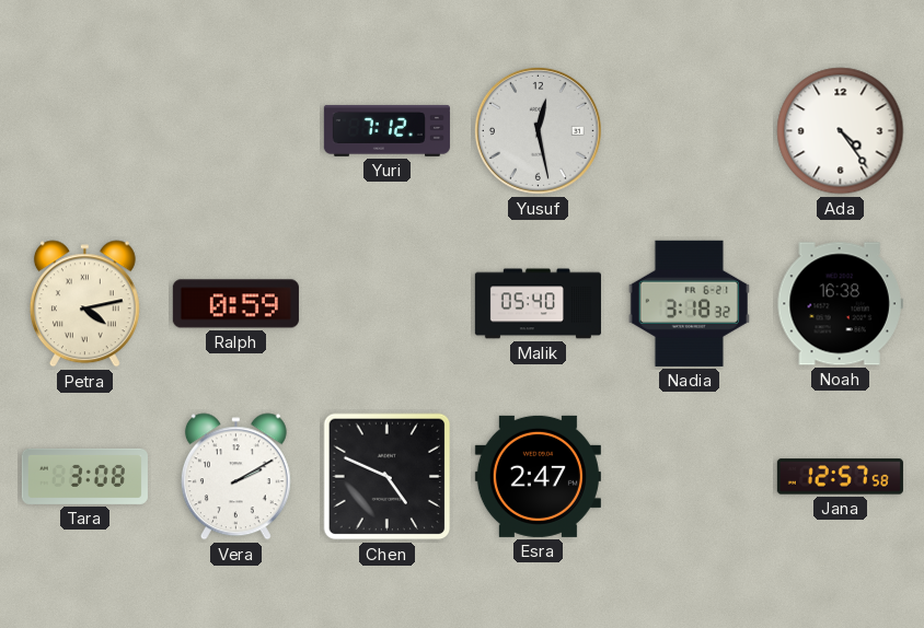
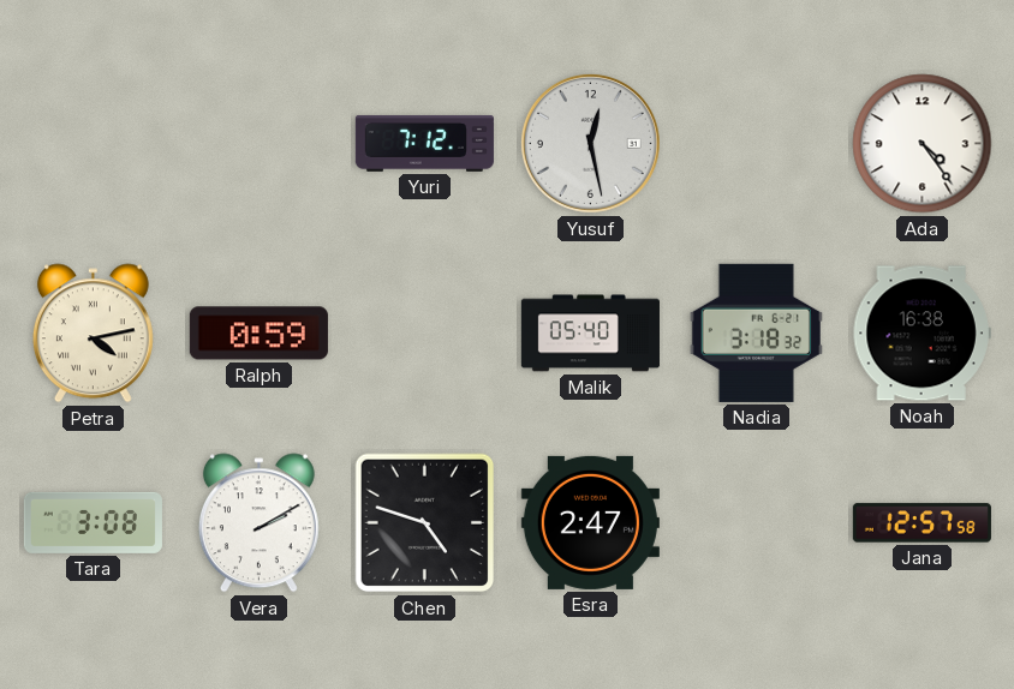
Chen: 4:49 -> 4:48 (425, 523)
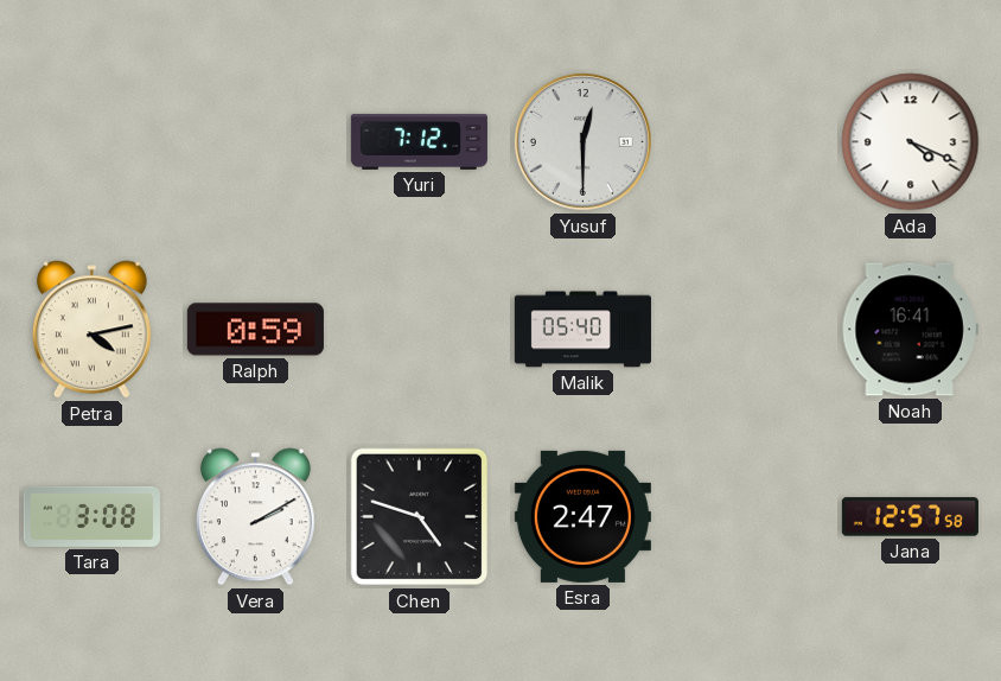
Yusuf: 12:28 -> 12:30 (582, 141)
Ada: 4:24 -> 4:19 (911, 142)
Nadia: 3:18 -> none (756, 332)
Noah: 16:38 -> 16:41 (910, 330)
